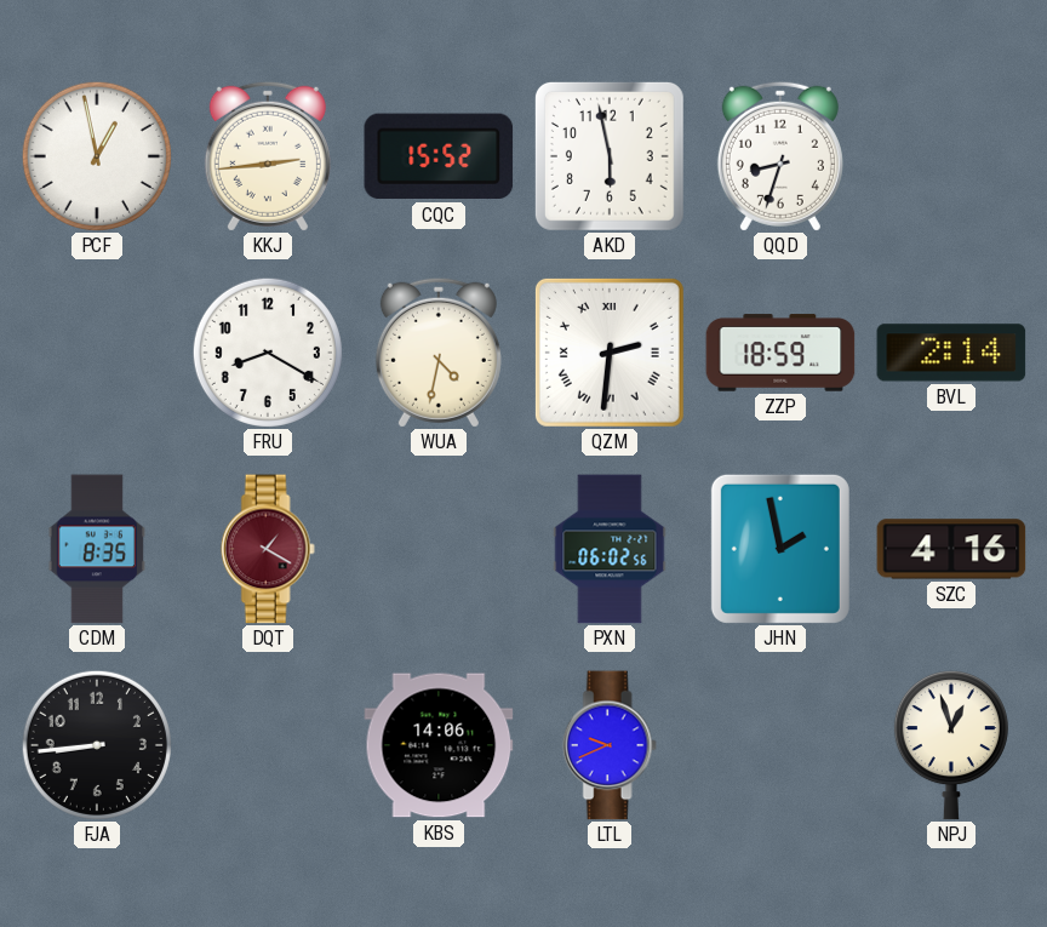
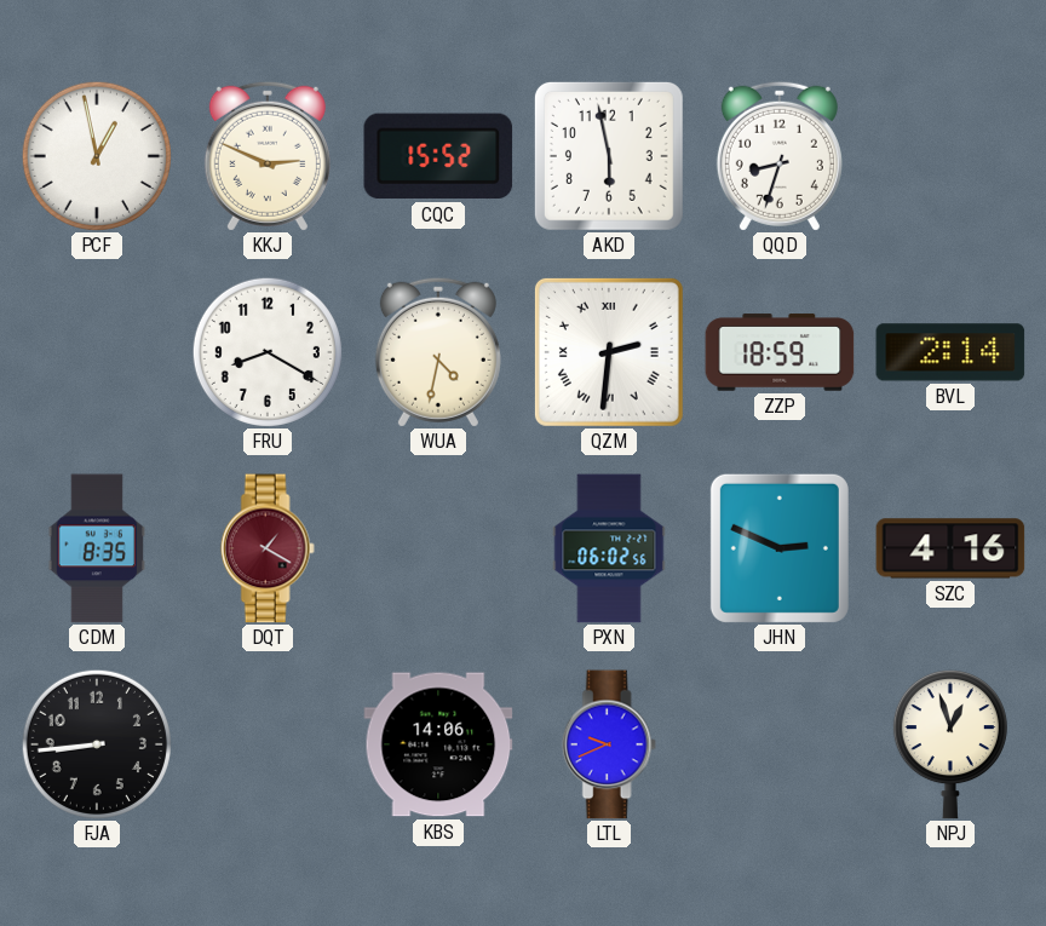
KKJ: 2:44 -> 2:49 (268, 156)
JHN: 1:58 -> 2:49 (780, 548)
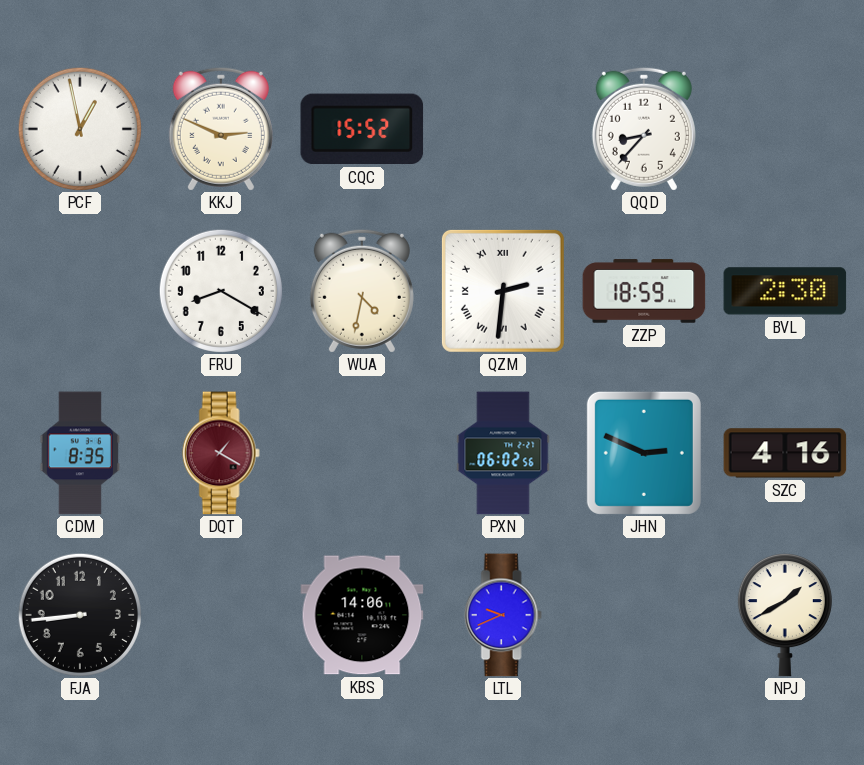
AKD: 5:58 -> none (609, 156)
QQD: 8:33 -> 8:37 (644, 129)
BVL: 2:14 -> 2:30 (785, 291)
NPJ: 12:57 -> 1:40 (785, 615)
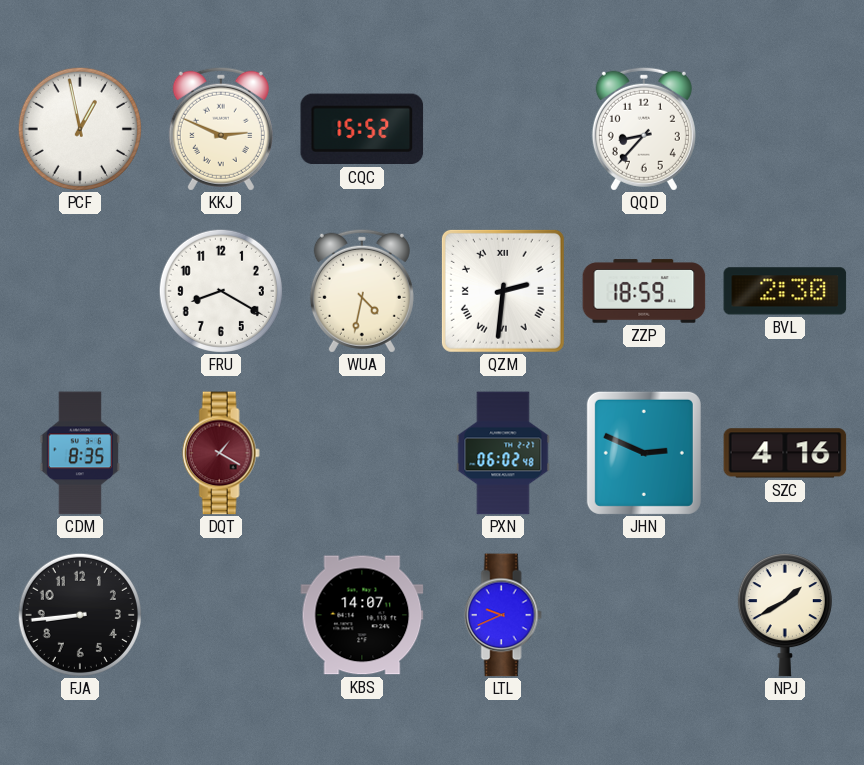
PXN: 06:02:56 -> 06:02:48 (503, 453)
KBS: 14:06 -> 14:07 (362, 615)
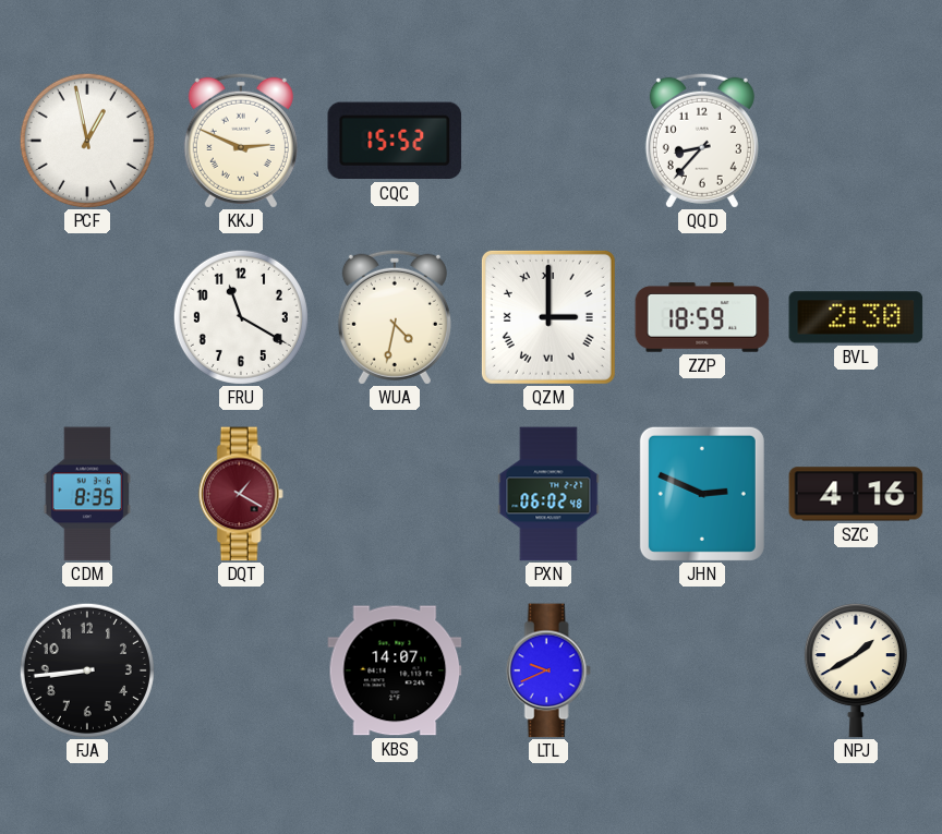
FRU: 8:20 -> 11:20 (241, 317)
QZM: 2:31 -> 3:00 (548, 317)
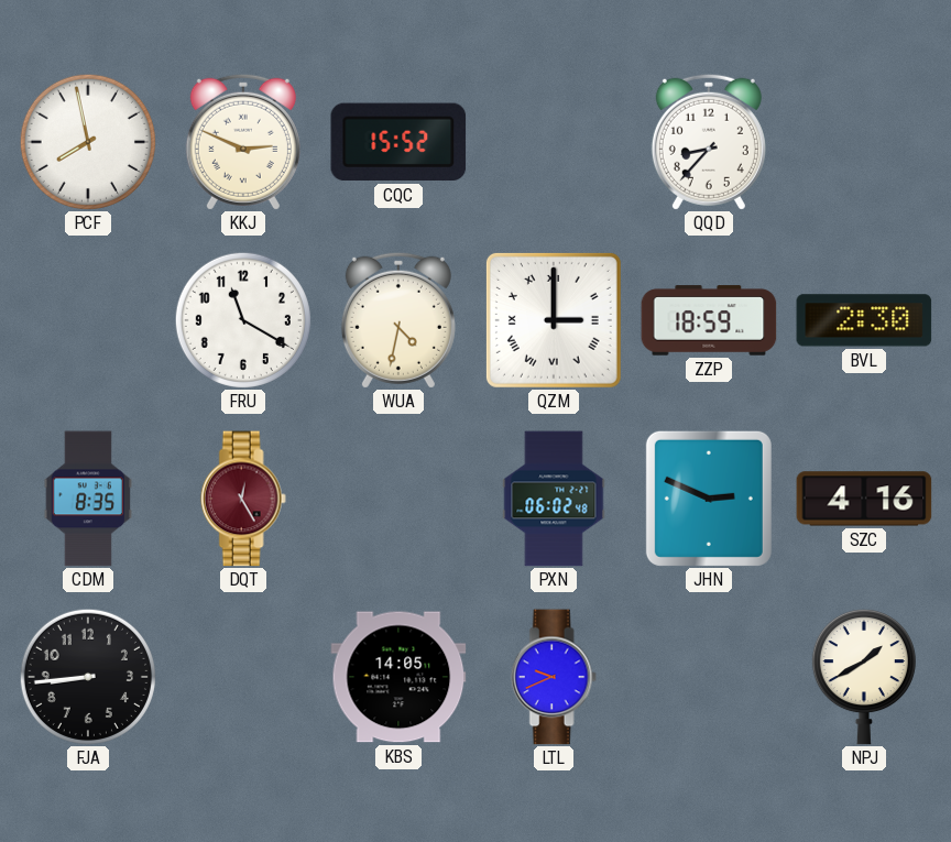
PCF: 12:58 -> 7:58 (88, 142)
DQT: 1:20 -> 12:25 (243, 499)
KBS: 14:07 -> 14:05 (398, 677)
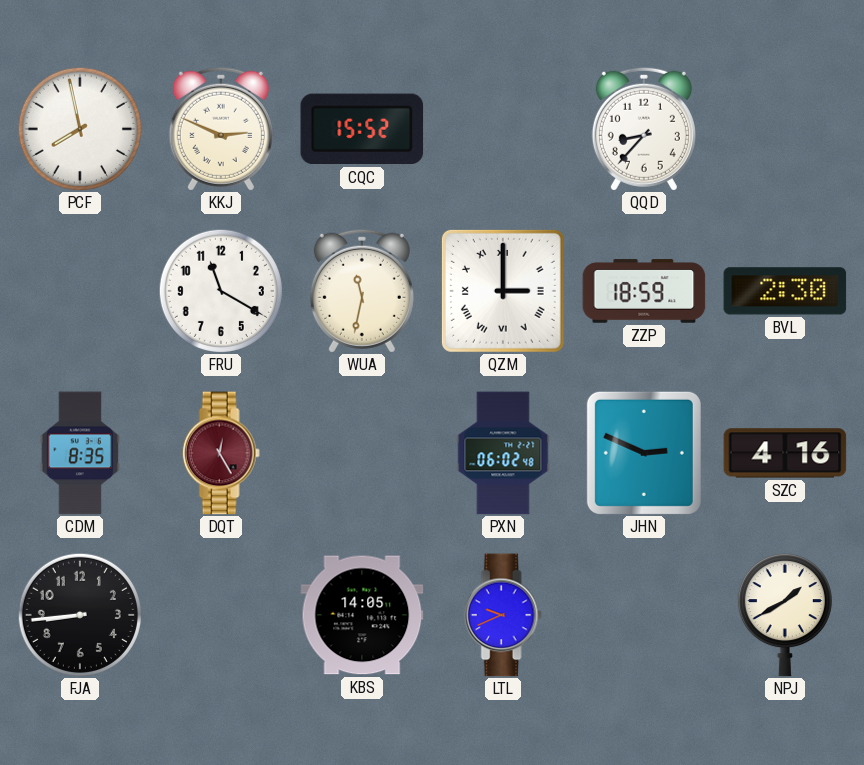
WUA: 4:32 -> 11:32 (362, 291)
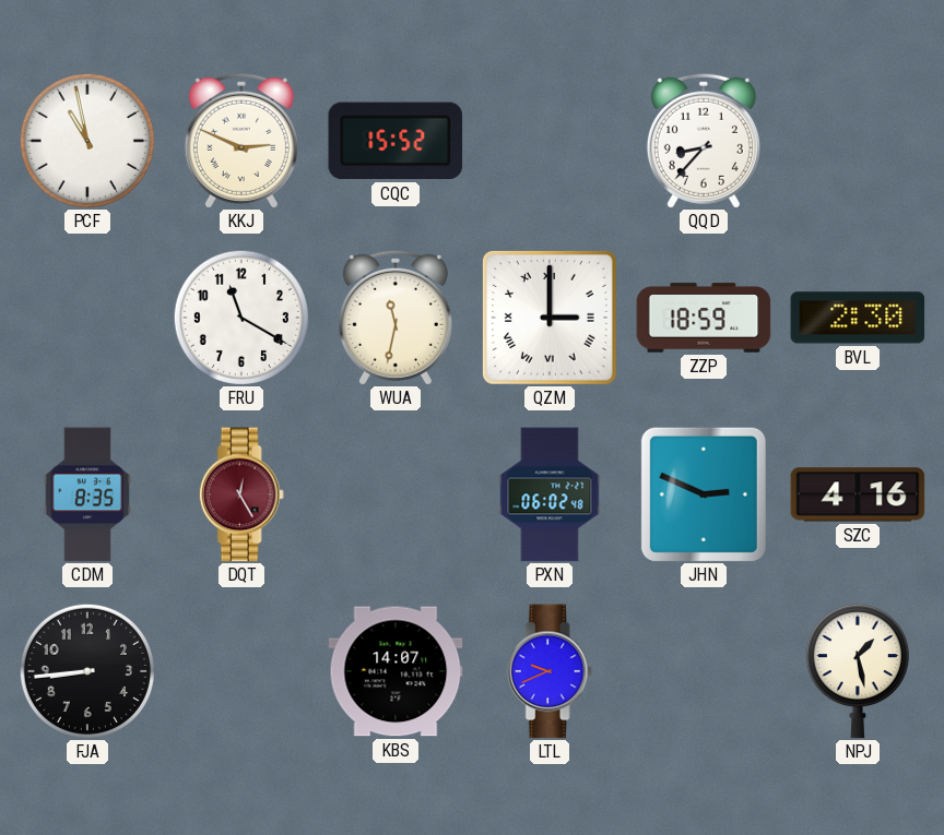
PCF: 7:58 -> 10:58 (87, 141)
KBS: 14:05 -> 14:07 (396, 671)
NPJ: 1:40 -> 1:28 (858, 671)
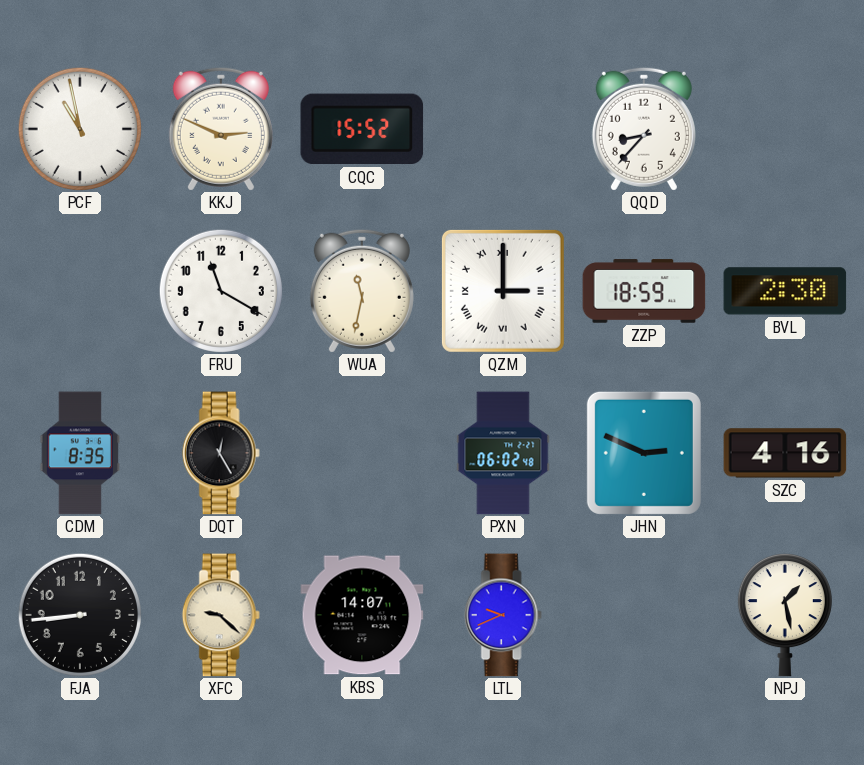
DQT dial: burgundy -> black (221, 453)
XFC: none -> 9:22 (221, 615)
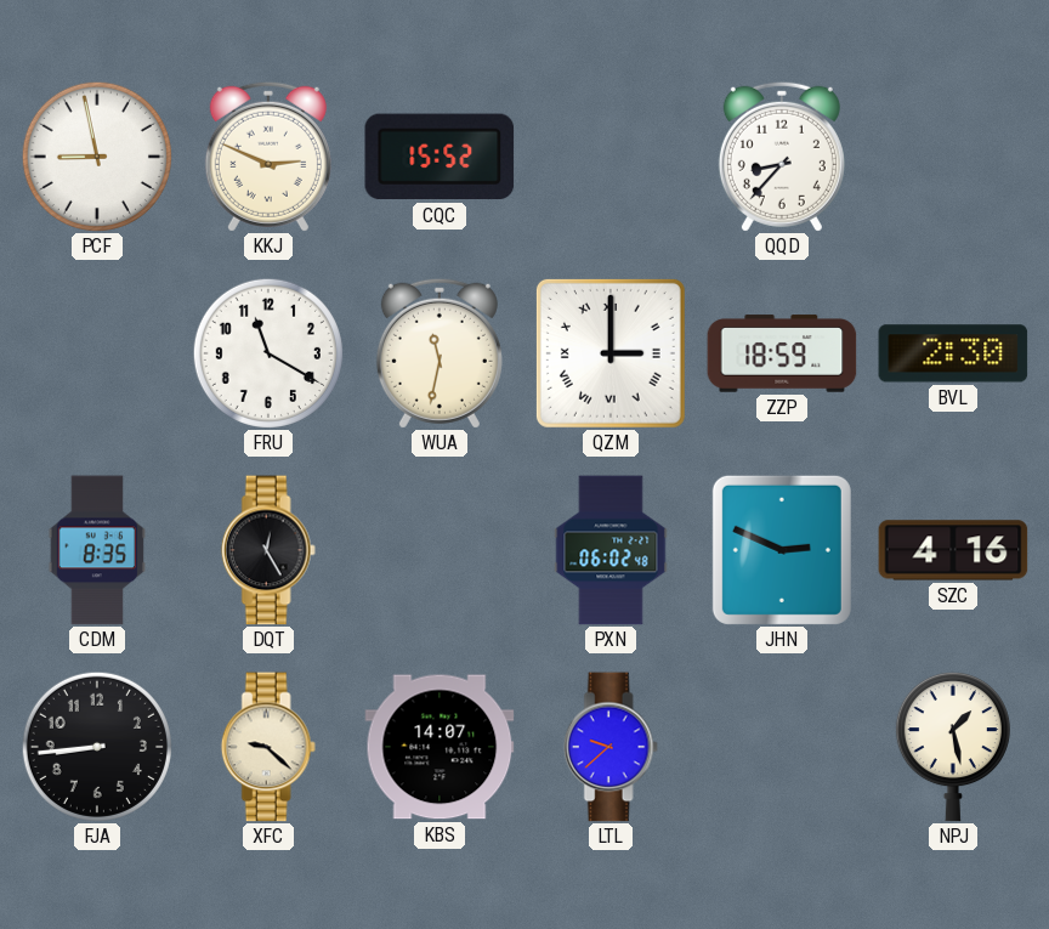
PCF: 10:58 -> 8:58 (97, 157)
LTL: 9:41 -> 9:38 (611, 747)
